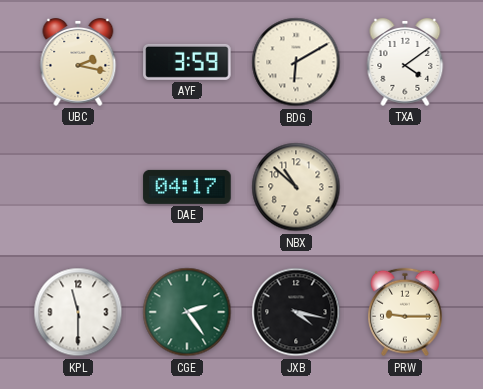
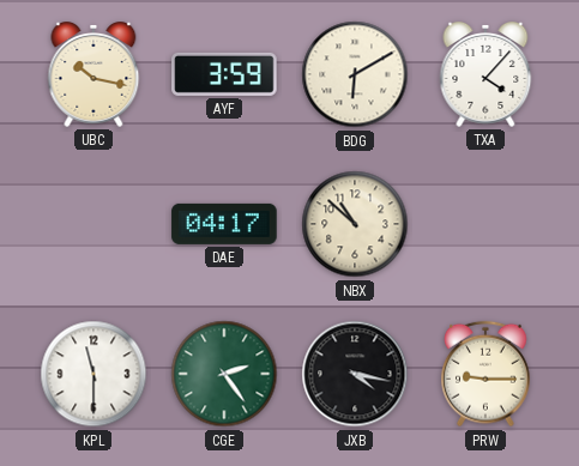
UBC: 2:17 -> 10:17 (94, 75)
TXA: 4:09 -> 4:07 (485, 75)
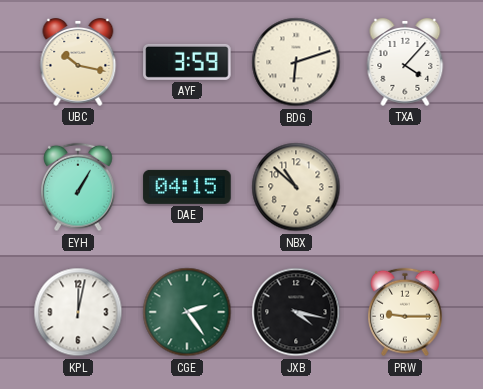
BDG: 6:10 -> 6:12 (296, 62)
EYH: none -> 1:05 (79, 187)
DAE: 04:17 -> 04:15 (187, 187)
KPL: 11:30 -> 12:02 (78, 312)
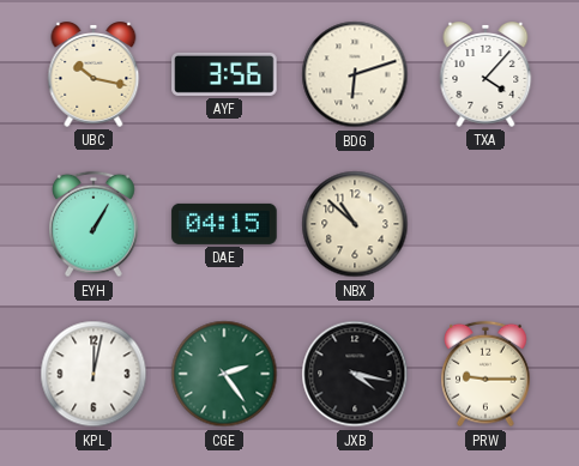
AYF: 3:59 -> 3:56 (224, 74)
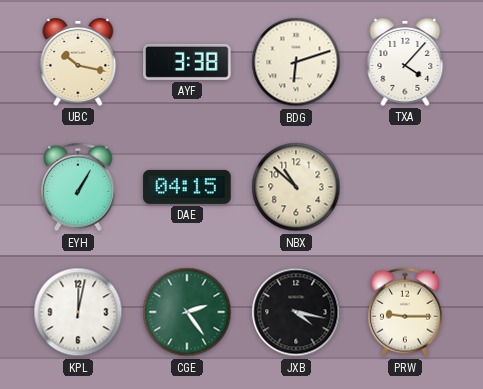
AYF: 3:56 -> 3:38 (187, 62)
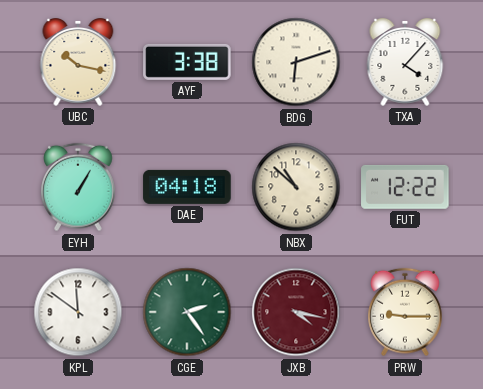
DAE: 04:15 -> 04:18 (187, 187)
FUT: none -> 12:22 (405, 187)
KPL: 12:02 -> 11:51 (78, 312)
JXB dial: black -> burgundy (296, 312)
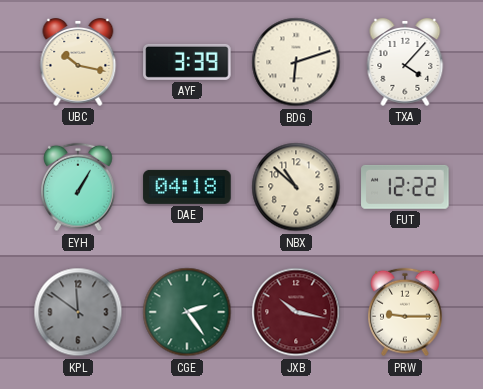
AYF: 3:38 -> 3:39 (187, 62)
KPL dial: white -> grey (78, 312)
JXB: 4:17 -> 10:17 (296, 312)
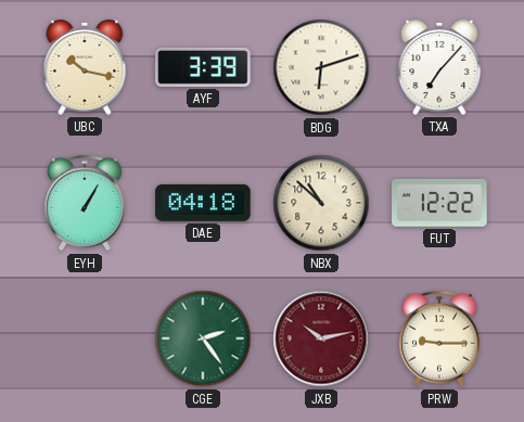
TXA: 4:07 -> 7:07 (439, 68)
KPL: 11:51 -> none (78, 312)
JXB: 10:17 -> 10:13 (321, 338)
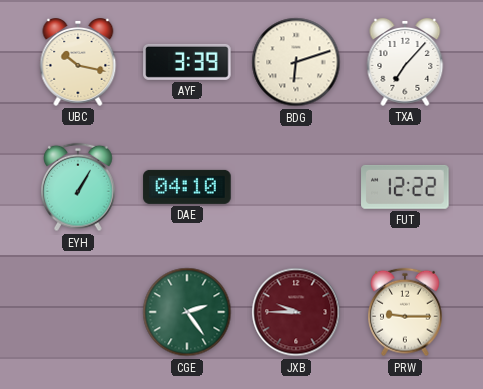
DAE: 04:18 -> 04:10 (187, 187)
NBX: 10:52 -> none (321, 203)
JXB: 10:13 -> 9:45 (296, 312)
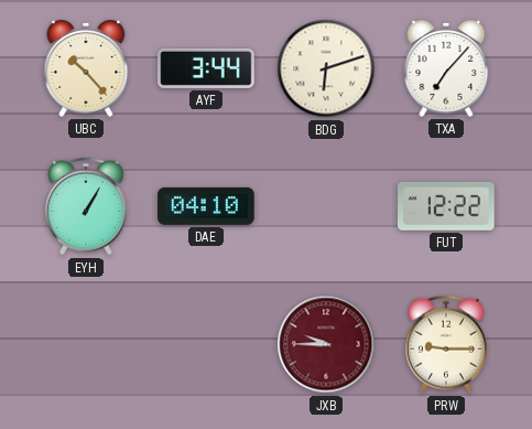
UBC: 10:17 -> 10:23 (86, 69)
AYF: 3:39 -> 3:44 (206, 68)
CGE: 2:24 -> none (187, 312)
